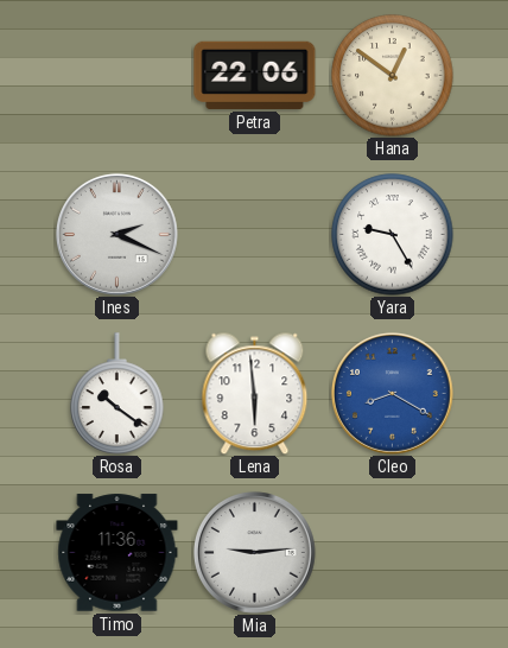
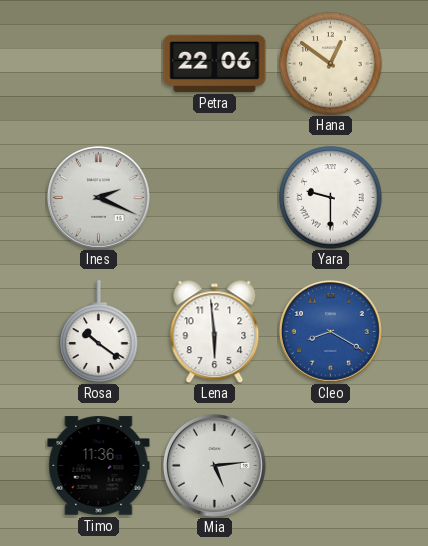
Yara: 9:25 -> 9:30 (331, 198)
Mia: 9:14 -> 5:14 (214, 465)
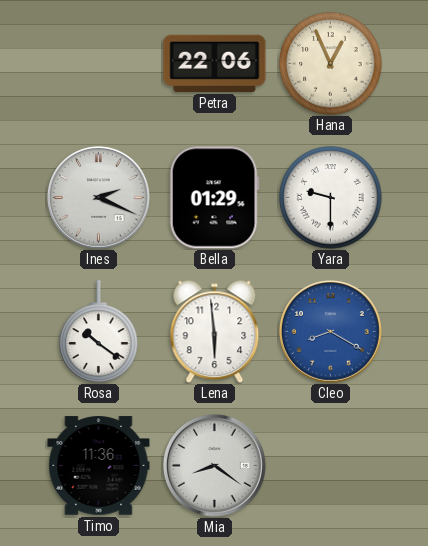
Hana: 12:51 -> 12:56 (331, 64)
Bella: none -> 01:29 (214, 198)
Mia: 5:14 -> 8:21 (214, 465)
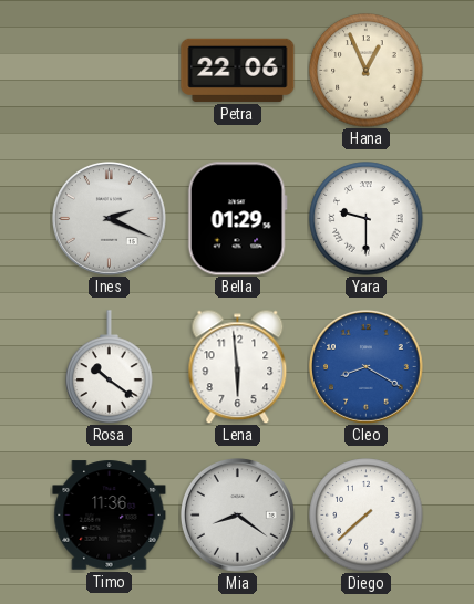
Diego: none -> 7:38 (367, 516)
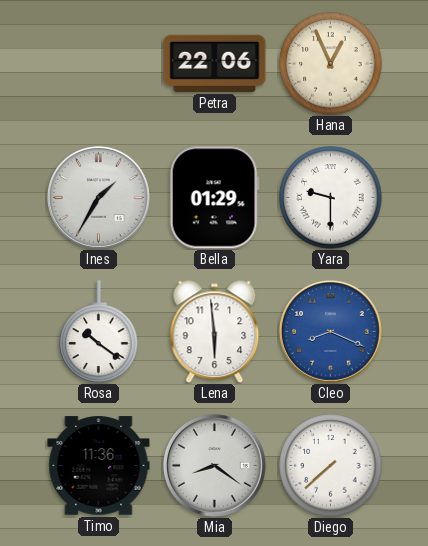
Ines: 2:19 -> 1:35 (98, 197)
Cleo: 8:20 -> 8:19 (330, 331)
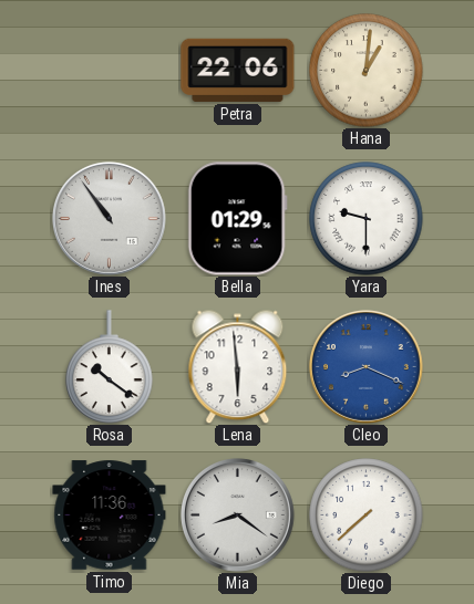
Hana: 12:56 -> 1:01 (367, 71)
Ines: 1:35 -> 10:54 (109, 218)
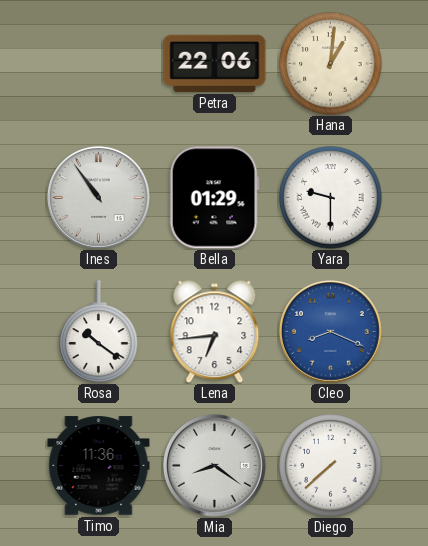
Lena: 5:59 -> 6:44 (215, 331)
